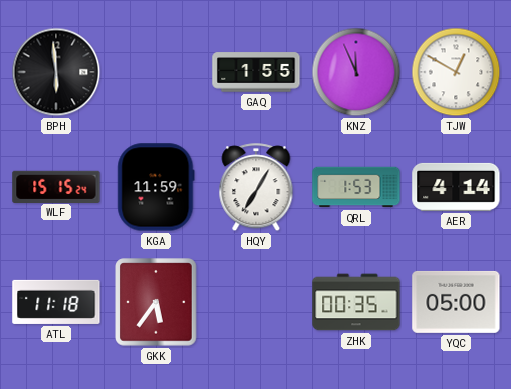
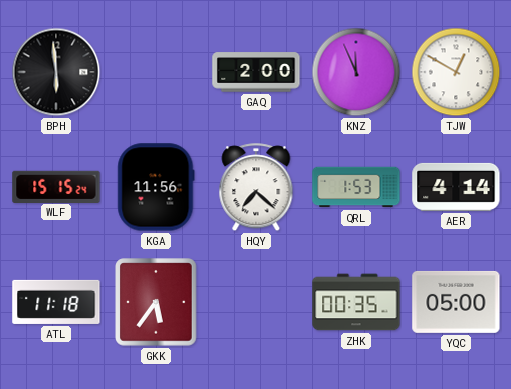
GAQ: 1:55 -> 2:00 (256, 72)
KGA: 11:59 -> 11:56 (156, 187)
HQY: 7:05 -> 7:22 (256, 188)
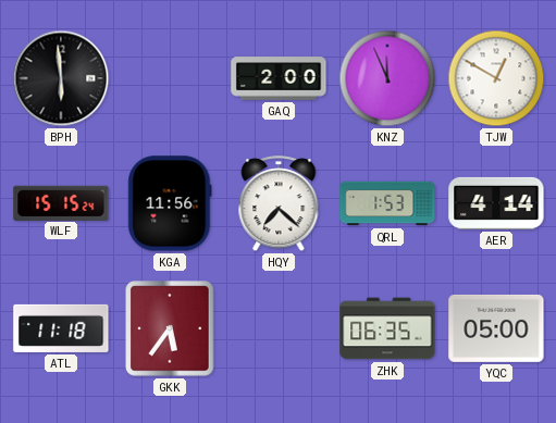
ZHK: 00:35 -> 06:35 (387, 328)
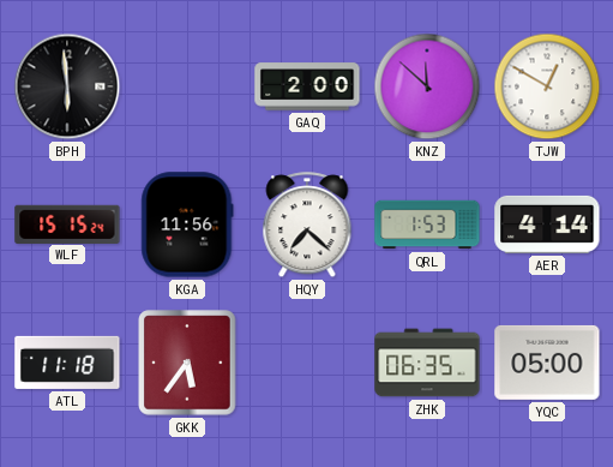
KNZ: 11:56 -> 11:52 (427, 86)
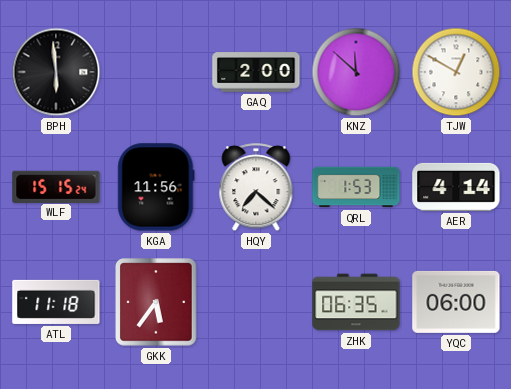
YQC: 05:00 -> 06:00 (456, 302)
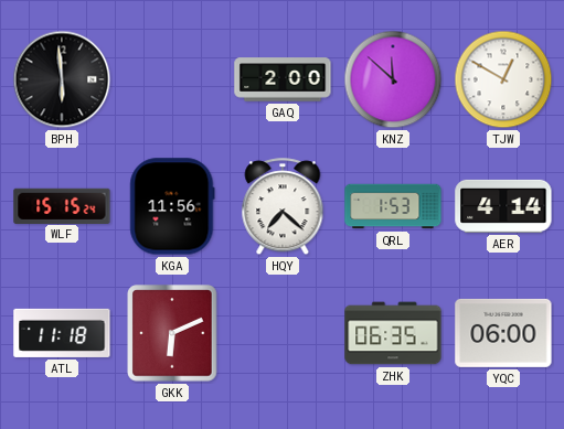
GKK: 5:36 -> 6:11 (172, 333)
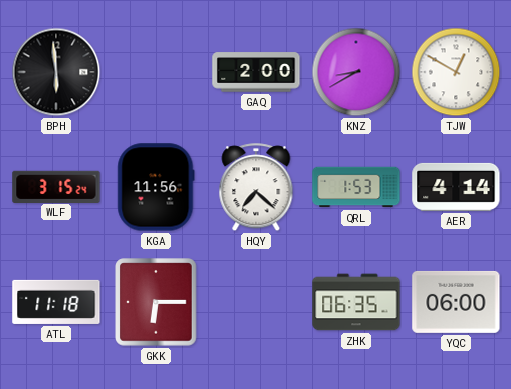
KNZ: 11:52 -> 8:40 (356, 72)
WLF: 15:15 -> 3:15 (56, 186)
GKK: 6:11 -> 6:15 (156, 302)
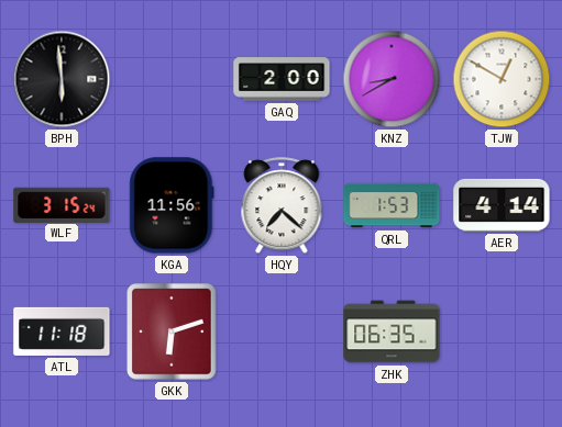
GKK: 6:15 -> 6:12 (172, 332)
YQC: 06:00 -> none (456, 302)
